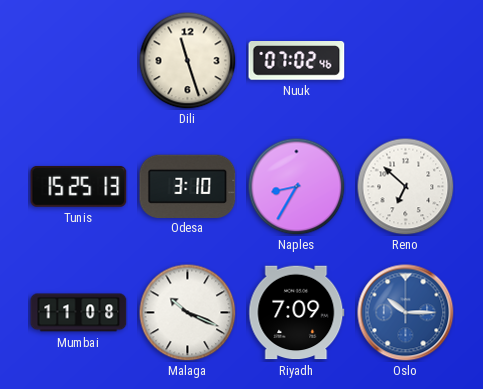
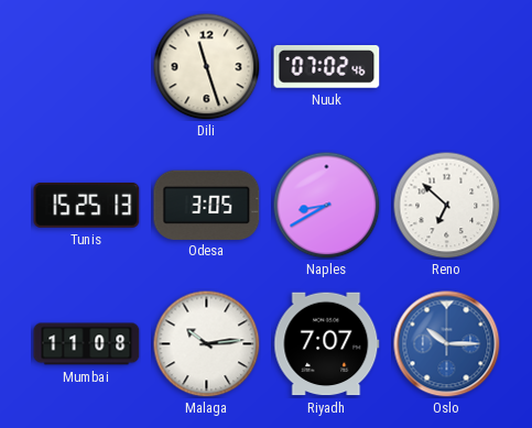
Odesa: 3:10 -> 3:05 (207, 205)
Naples: 8:35 -> 8:40 (326, 205)
Malaga: 10:19 -> 10:14 (206, 343)
Riyadh: 7:09 -> 7:07 (327, 344)
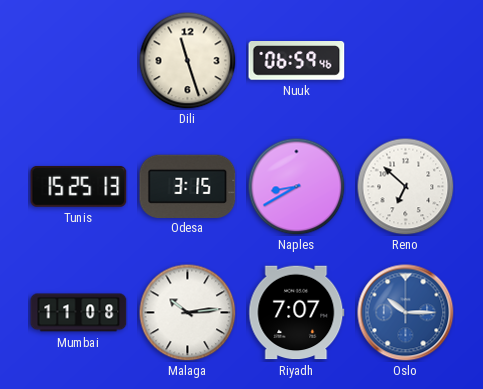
Nuuk: 07:02 -> 06:59 (297, 61)
Odesa: 3:05 -> 3:15 (188, 186)
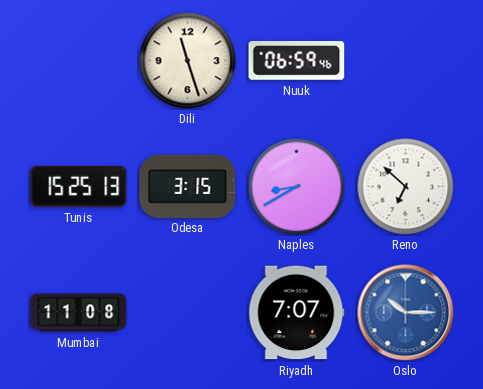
Malaga: 10:14 -> none (187, 312)
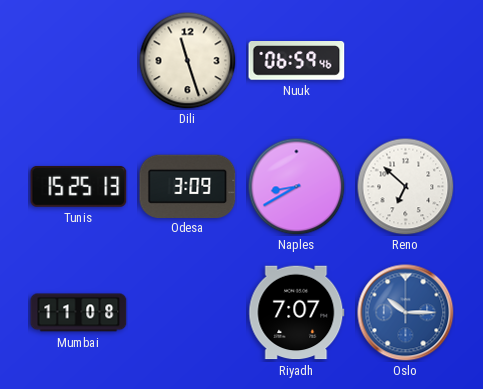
Odesa: 3:15 -> 3:09 (188, 186)
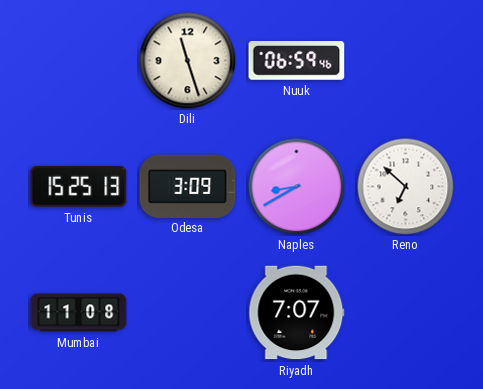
Oslo: 10:15 -> none (406, 313)
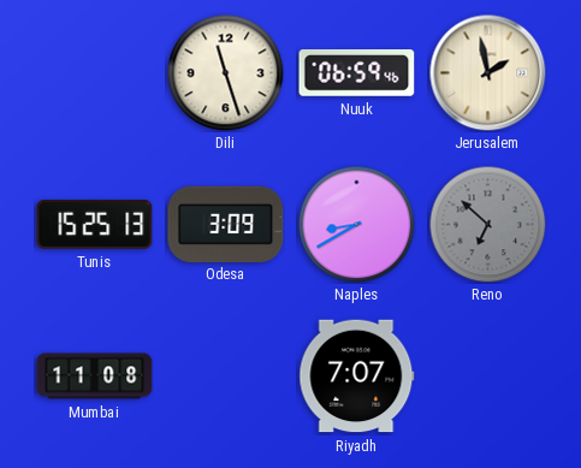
Jerusalem: none -> 1:58 (488, 73)
Reno dial: white -> grey (487, 224)
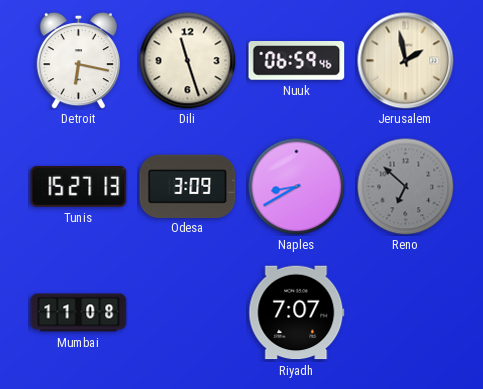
Detroit: none -> 6:17 (78, 60)
Tunis: 15:25 -> 15:27 (79, 186)
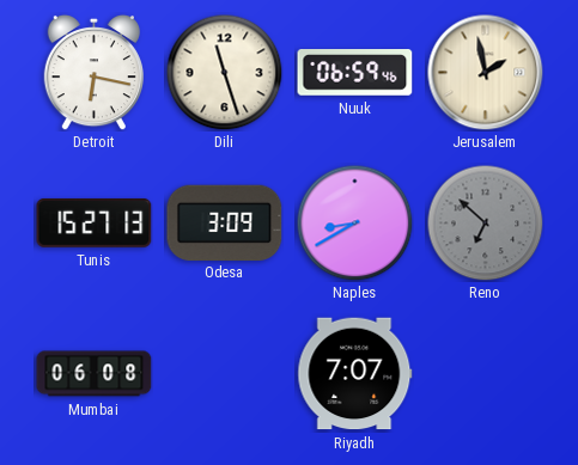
Mumbai: 11:08 -> 06:08 (95, 374)
